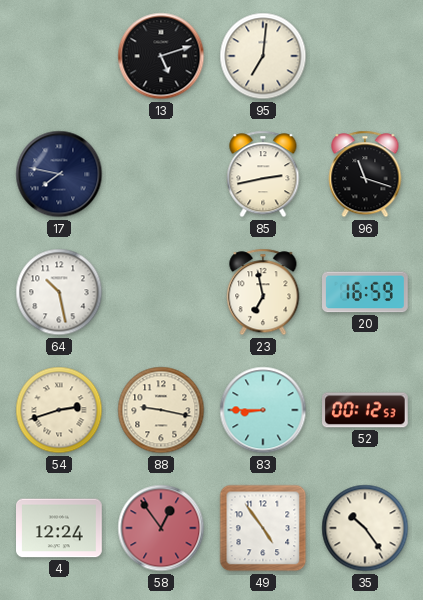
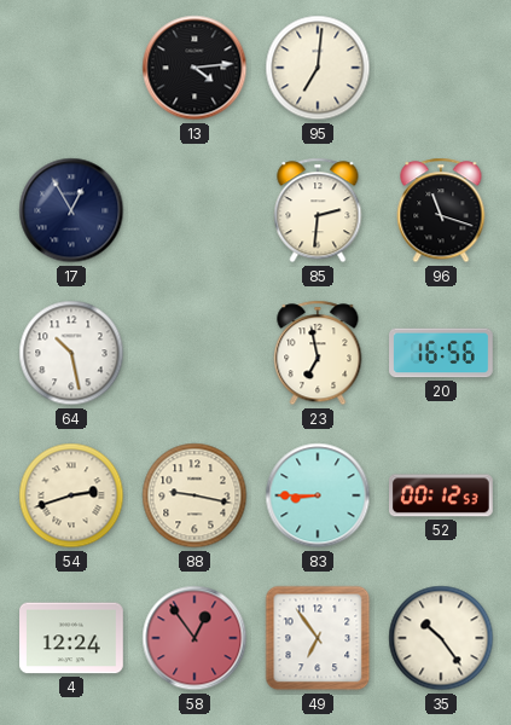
13: 5:12 -> 4:14 (194, 68)
17: 7:47 -> 12:55 (71, 210)
85: 2:43 -> 2:31 (318, 210)
20: 16:59 -> 16:56 (442, 353)
49: 4:54 -> 6:54 (318, 638)
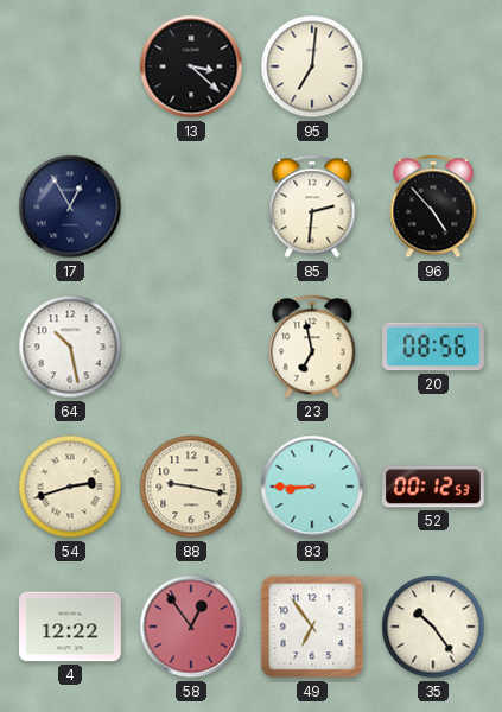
13: 4:14 -> 3:22 (191, 66)
96: 11:18 -> 4:53 (433, 206)
20: 16:56 -> 08:56 (434, 347)
4: 12:24 -> 12:22 (71, 627)
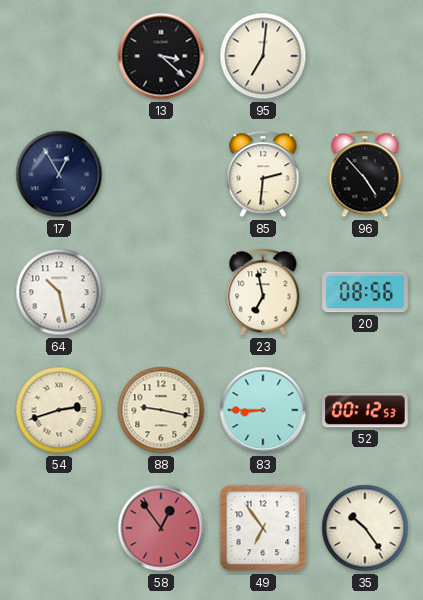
4: 12:22 -> none (71, 627)
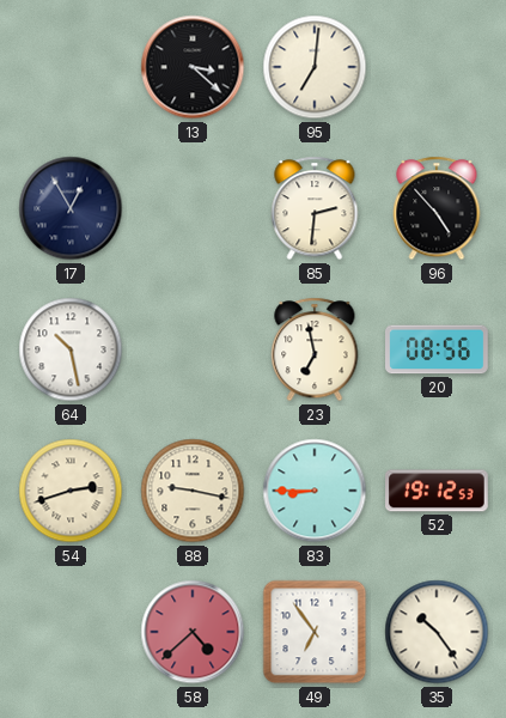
52: 00:12 -> 19:12 (438, 491)
58: 12:54 -> 4:38 (193, 632)
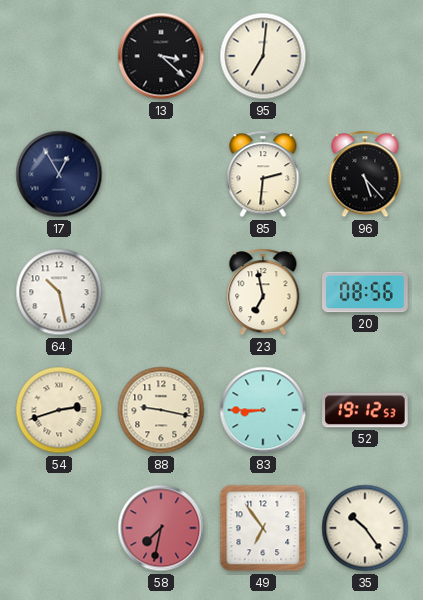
96: 4:53 -> 5:23 (365, 174)
58: 4:38 -> 7:32 (161, 528)
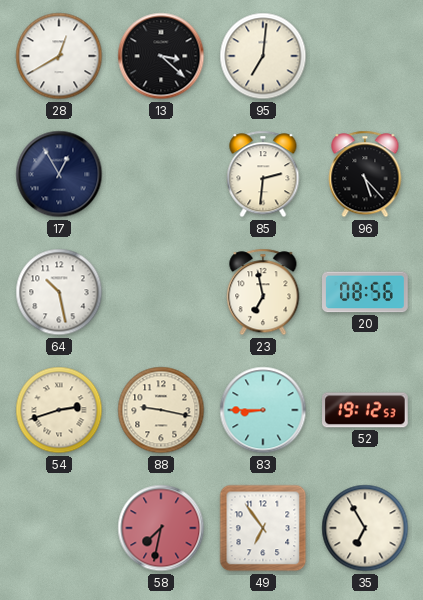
28: none -> 12:40 (59, 56)
35: 10:24 -> 6:55 (365, 528)
